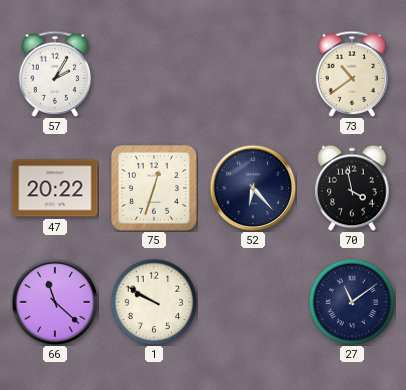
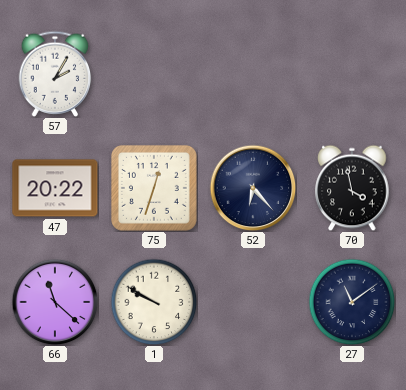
73: 10:39 -> none (352, 74)
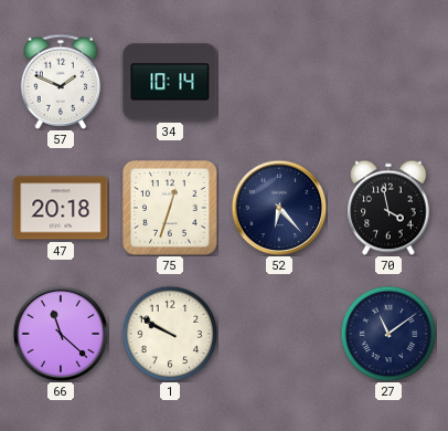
57: 2:05 -> 1:49 (61, 82)
34: none -> 10:14 (170, 82)
47: 20:22 -> 20:18 (61, 208)
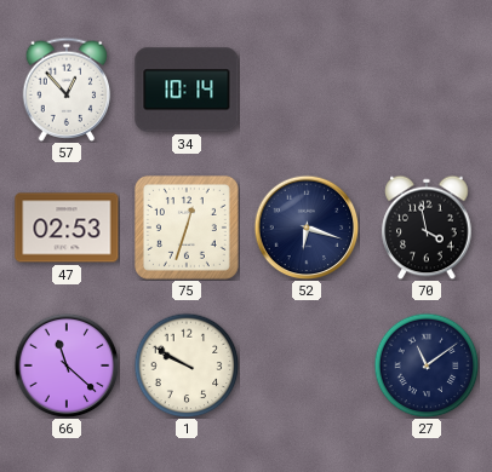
57: 1:49 -> 12:53 (67, 90)
47: 20:18 -> 02:53 (67, 228)
52: 6:23 -> 6:18 (307, 228)
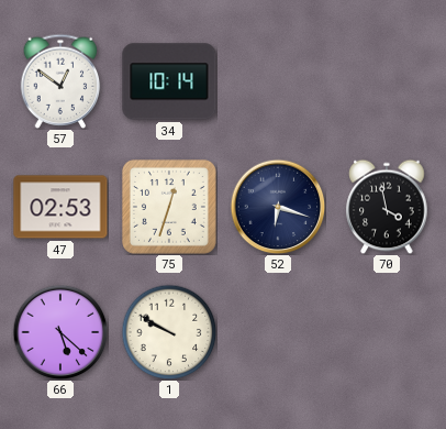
57: 12:53 -> 12:51 (60, 81)
66: 11:22 -> 5:22 (60, 332)
27: 11:09 -> none (427, 365)
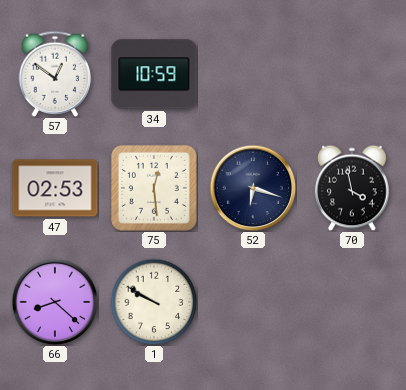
34: 10:14 -> 10:59 (154, 74)
75: 12:33 -> 12:29 (154, 188)
66: 5:22 -> 8:22 (55, 302)
